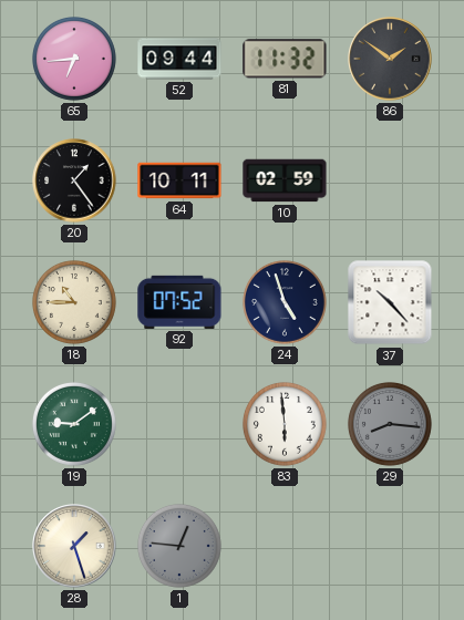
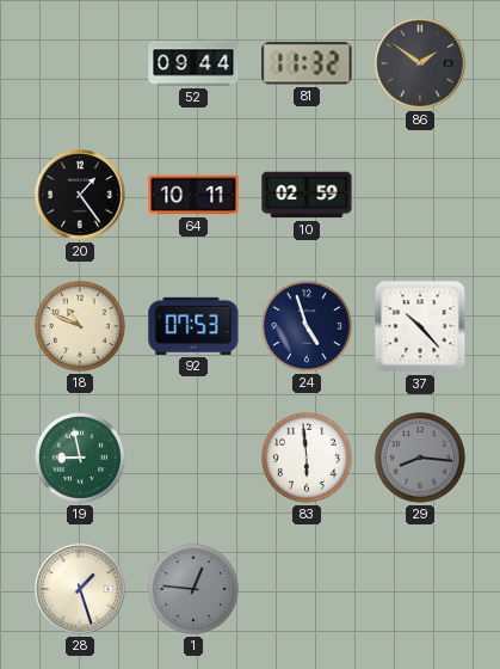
65: 6:44 -> none (74, 59)
18: 10:45 -> 10:49 (80, 326)
92: 07:52 -> 07:53 (193, 326)
19: 9:09 -> 8:58 (80, 458)
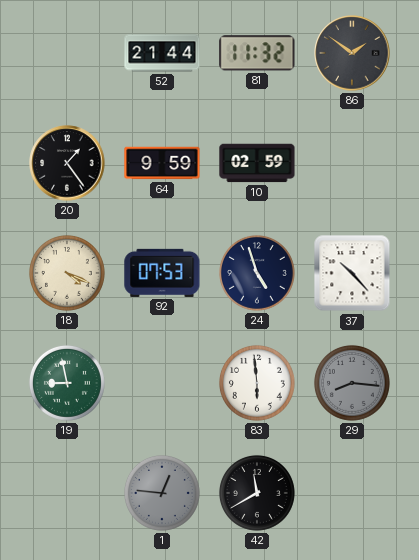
52: 09:44 -> 21:44 (162, 53)
64: 10:11 -> 9:59 (162, 163)
18: 10:49 -> 4:19 (67, 273)
28: 1:27 -> none (80, 589)
42: none -> 11:40 (257, 493)
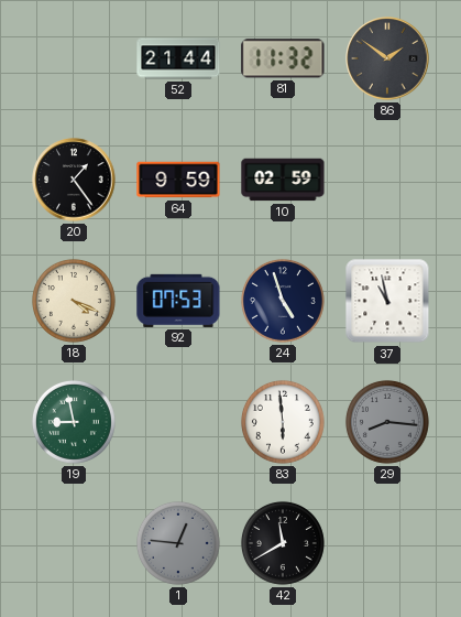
37: 10:23 -> 10:58 (387, 301)
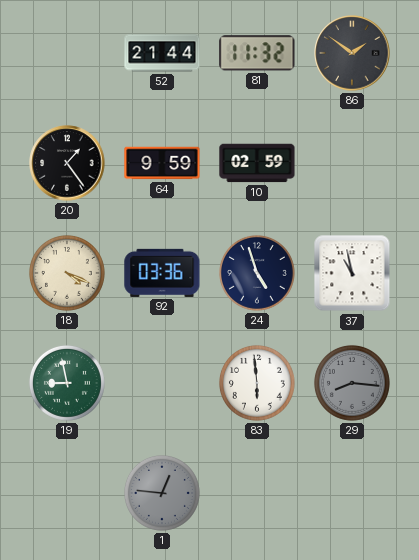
92: 07:53 -> 03:36 (162, 273)
42: 11:40 -> none (283, 543)
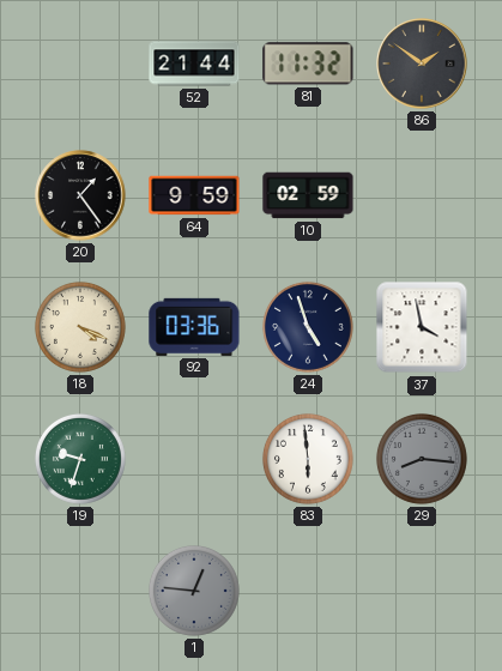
37: 10:58 -> 3:58 (422, 327)
19: 8:58 -> 9:33 (80, 459)
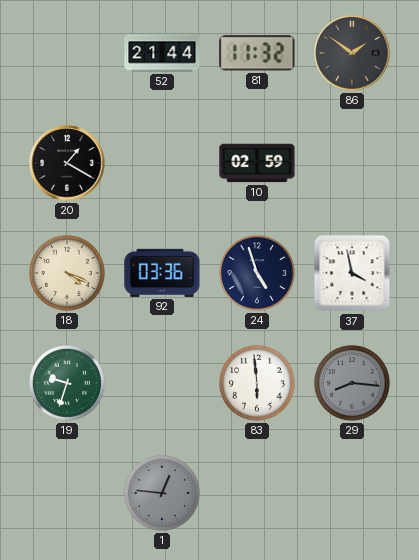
20: 1:24 -> 1:20 (67, 163)
64: 9:59 -> none (194, 195)
